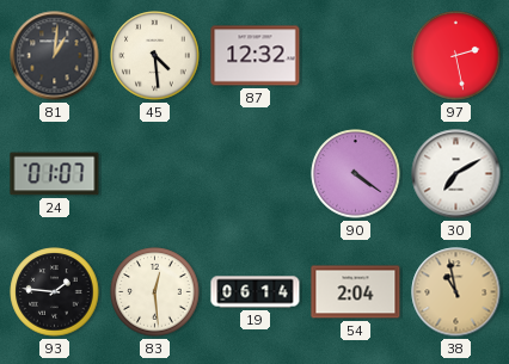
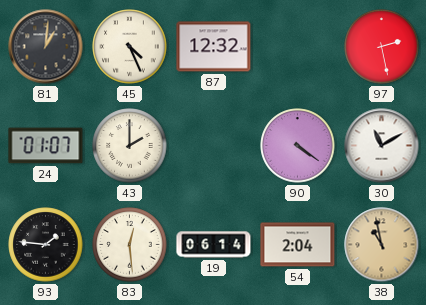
45: 4:29 -> 4:26 (130, 47)
43: none -> 2:00 (130, 146)
30: 7:10 -> 11:10 (382, 146)
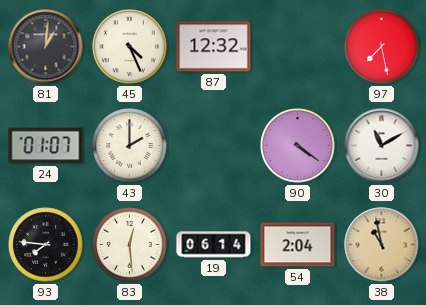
97: 2:28 -> 7:28 (382, 47)
93: 1:46 -> 7:46 (46, 245)
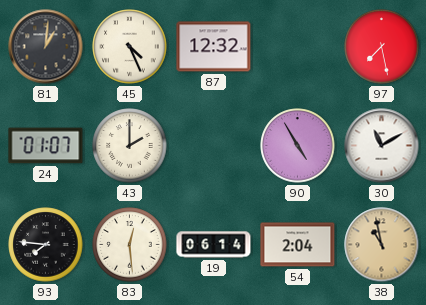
90: 4:21 -> 4:55 (298, 146)
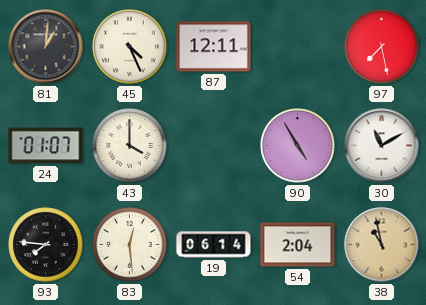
87: 12:32 -> 12:11 (214, 47)
43: 2:00 -> 4:00 (130, 146)
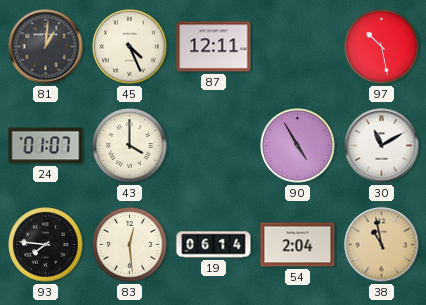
97: 7:28 -> 10:28 (382, 47)
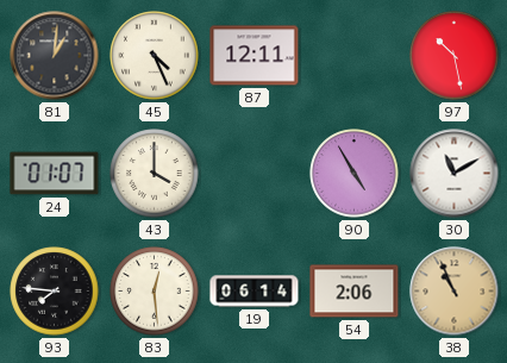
54: 2:04 -> 2:06 (355, 292)
38: 10:58 -> 10:56 (455, 292)
